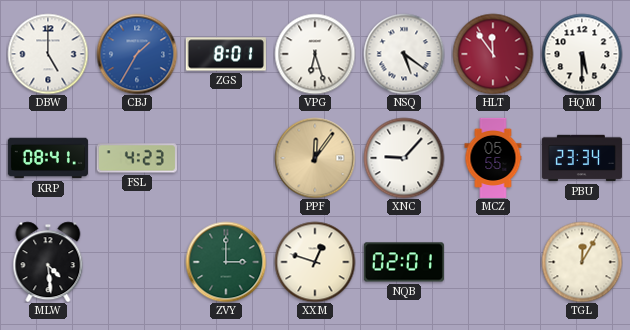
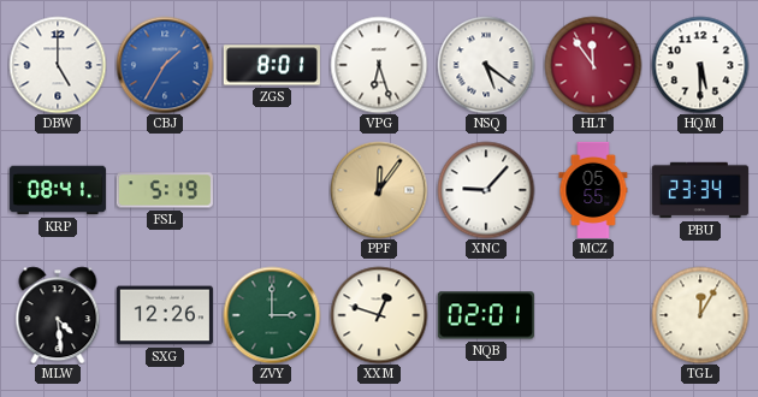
FSL: 4:23 -> 5:19 (165, 190)
SXG: none -> 12:26 (165, 315)
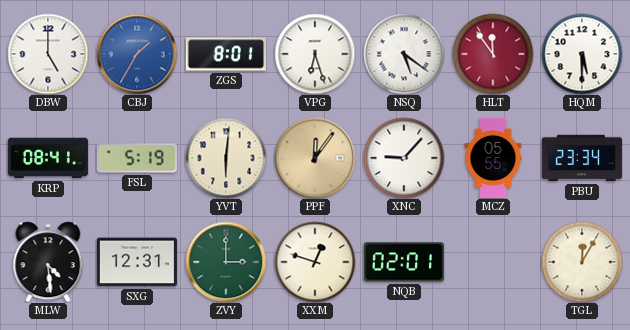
YVT: none -> 6:01 (226, 158)
SXG: 12:26 -> 12:31 (137, 262)
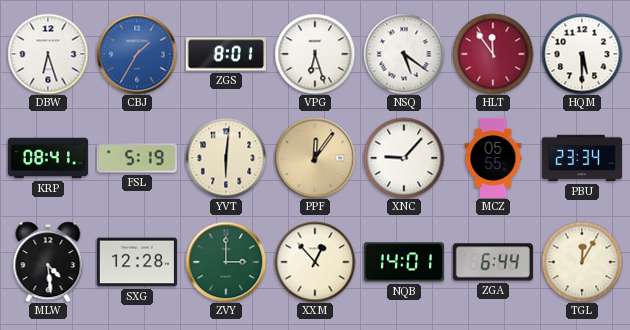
DBW: 5:00 -> 6:27 (48, 54)
SXG: 12:31 -> 12:28 (137, 262)
XXM: 12:48 -> 12:53 (315, 262)
NQB: 02:01 -> 14:01 (404, 262)
ZGA: none -> 6:44 (493, 262)
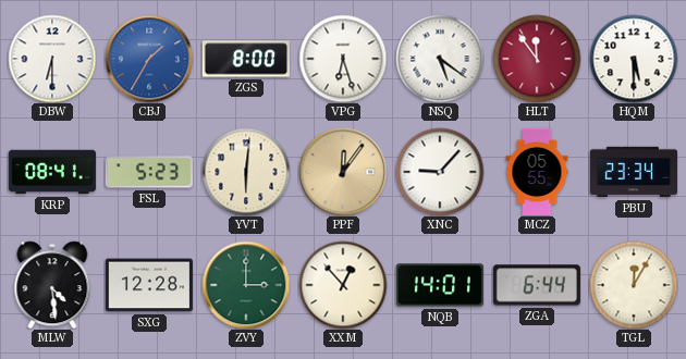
DBW: 6:27 -> 6:30 (52, 59)
ZGS: 8:01 -> 8:00 (246, 59)
FSL: 5:19 -> 5:23 (149, 172)
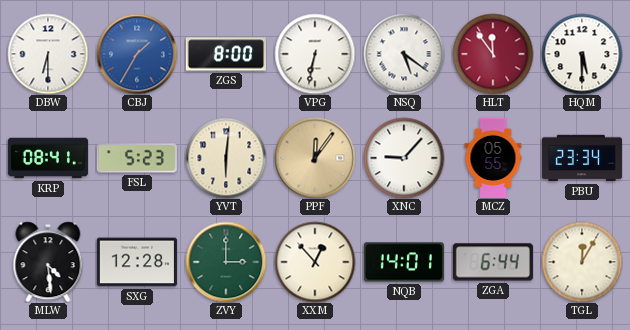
VPG: 6:27 -> 6:32 (315, 54)
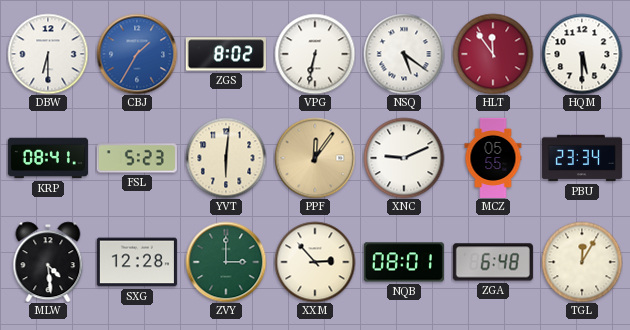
ZGS: 8:00 -> 8:02 (226, 54)
XNC: 9:07 -> 9:11 (404, 158)
XXM: 12:53 -> 2:53 (315, 262)
NQB: 14:01 -> 08:01 (404, 262)
ZGA: 6:44 -> 6:48 (493, 262)
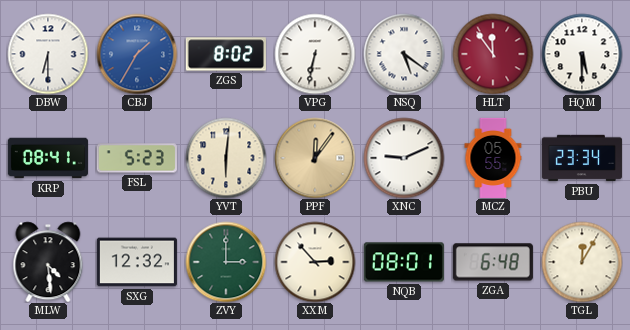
SXG: 12:28 -> 12:32 (137, 262)
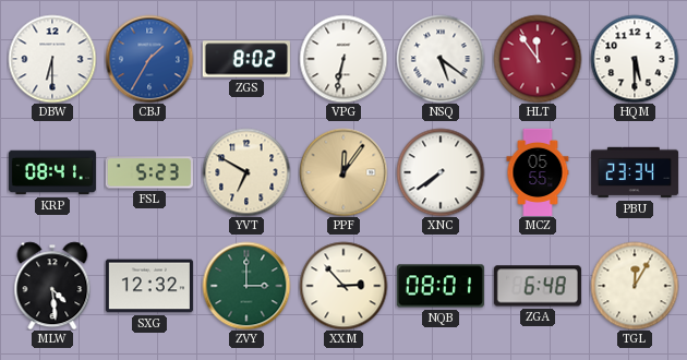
YVT: 6:01 -> 6:50 (246, 172)
XNC: 9:11 -> 7:39 (441, 172)
